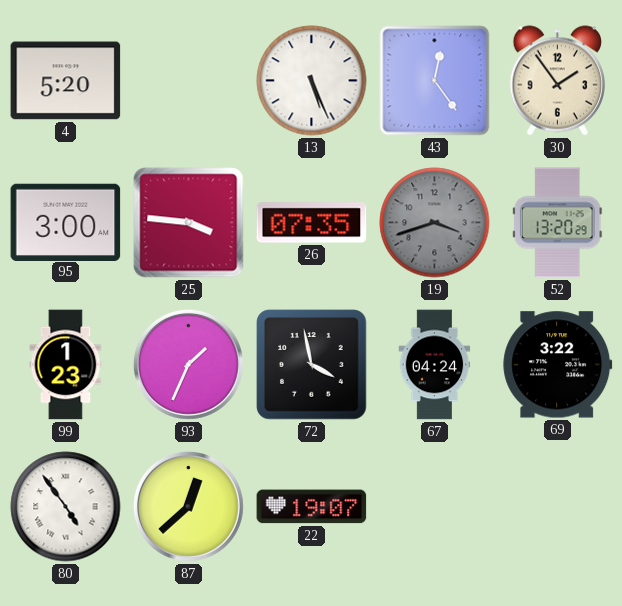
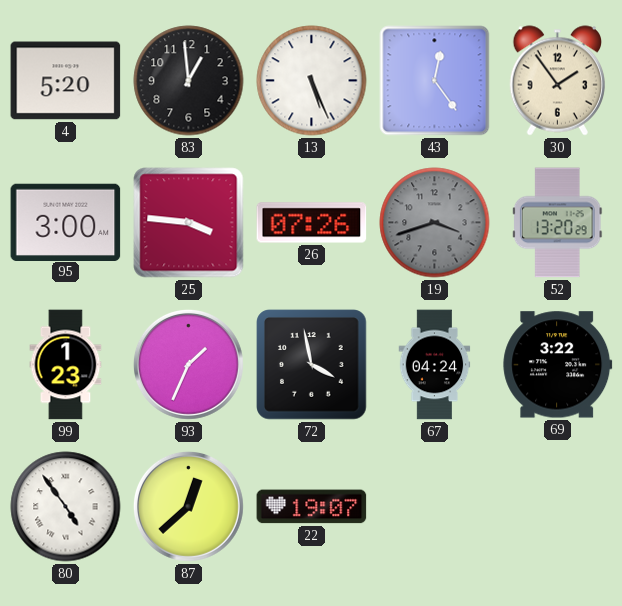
83: none -> 12:59 (189, 81)
26: 07:35 -> 07:26 (312, 223)
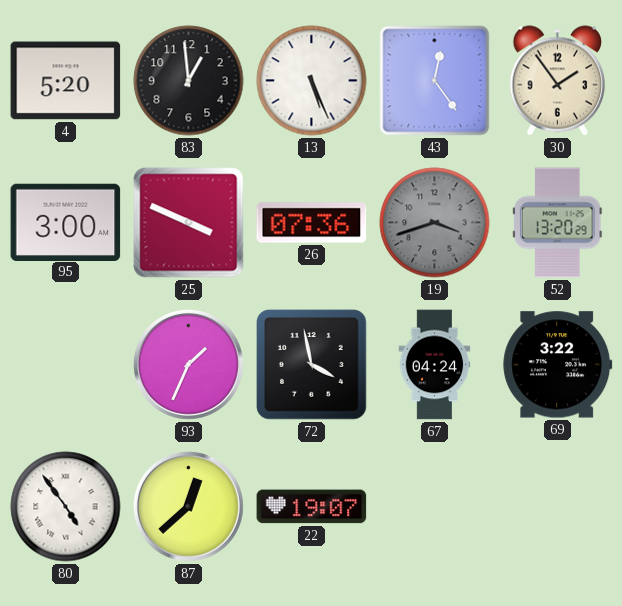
25: 3:46 -> 3:49 (189, 223)
26: 07:26 -> 07:36 (312, 223)
99: 1:23 -> none (66, 365)
